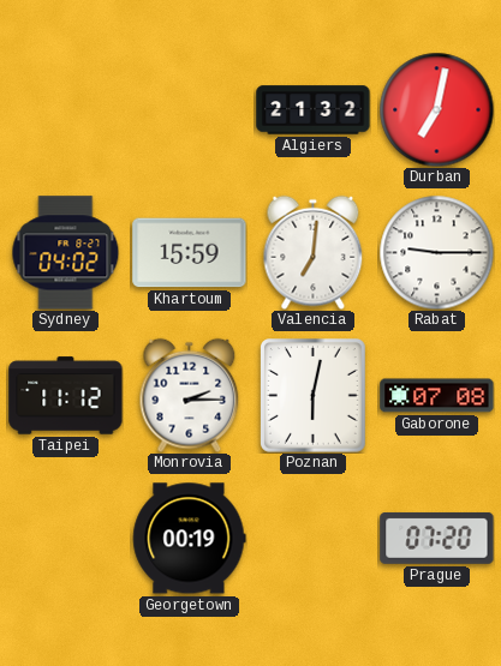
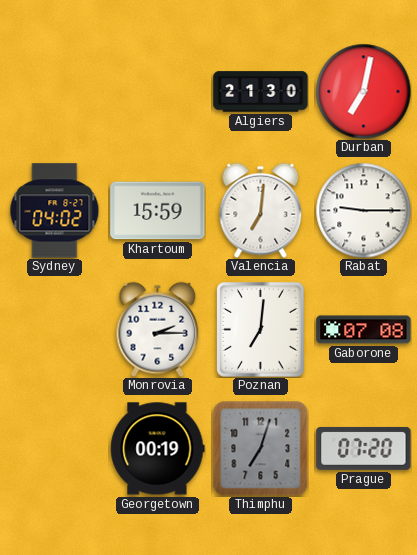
Algiers: 21:32 -> 21:30 (261, 92)
Taipei: 11:12 -> none (66, 396)
Poznan: 6:02 -> 7:01 (261, 330)
Thimphu: none -> 7:03 (260, 448)
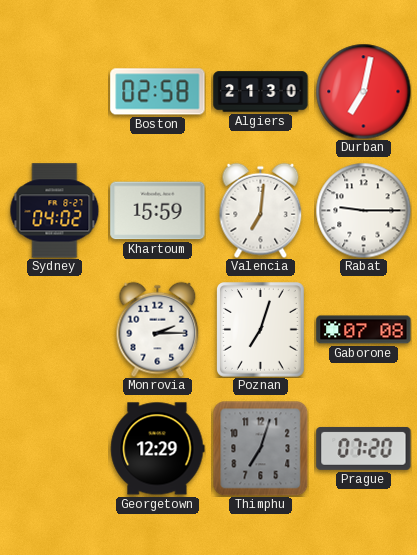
Boston: none -> 02:58 (158, 92)
Poznan: 7:01 -> 7:03 (261, 330)
Georgetown: 00:19 -> 12:29 (158, 449)
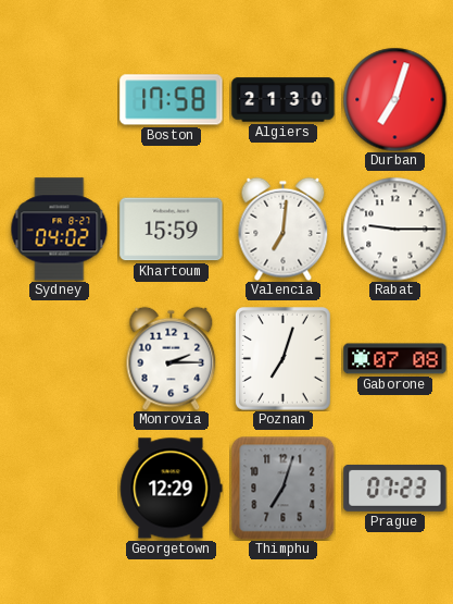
Boston: 02:58 -> 17:58 (172, 100)
Durban: 7:02 -> 7:03 (394, 99)
Prague: 07:20 -> 07:23 (395, 488)
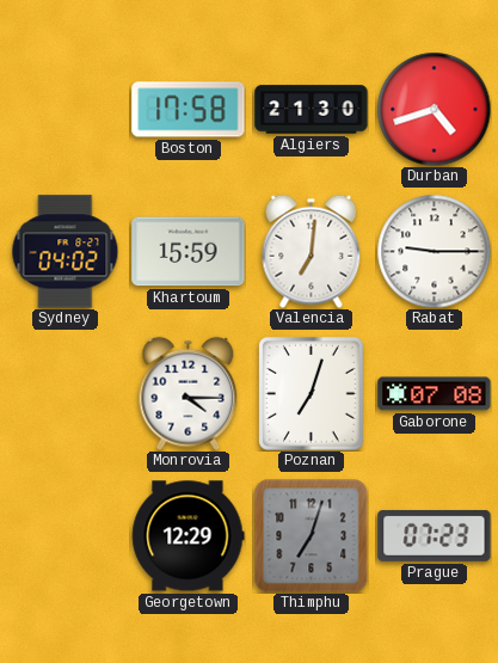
Durban: 7:03 -> 4:42 (434, 109)
Monrovia: 2:15 -> 4:15 (189, 393)
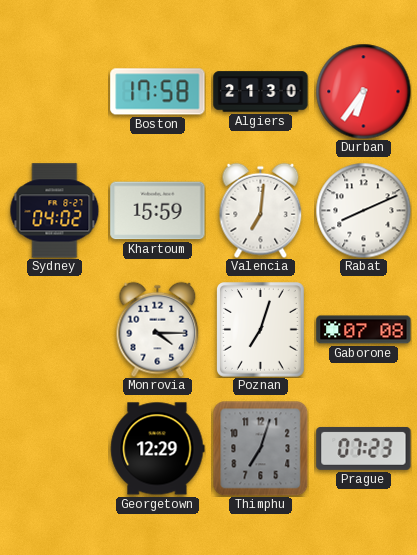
Durban: 4:42 -> 6:36 (363, 91)
Rabat: 9:15 -> 8:11 (363, 210)
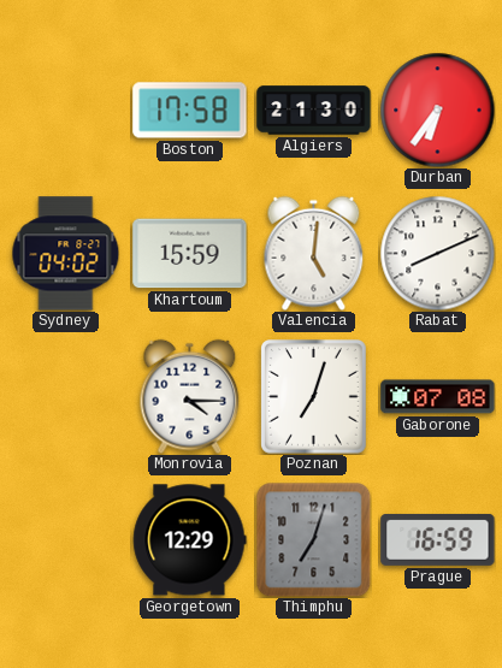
Valencia: 7:01 -> 5:01 (314, 253)
Prague: 07:23 -> 16:59 (438, 539)
